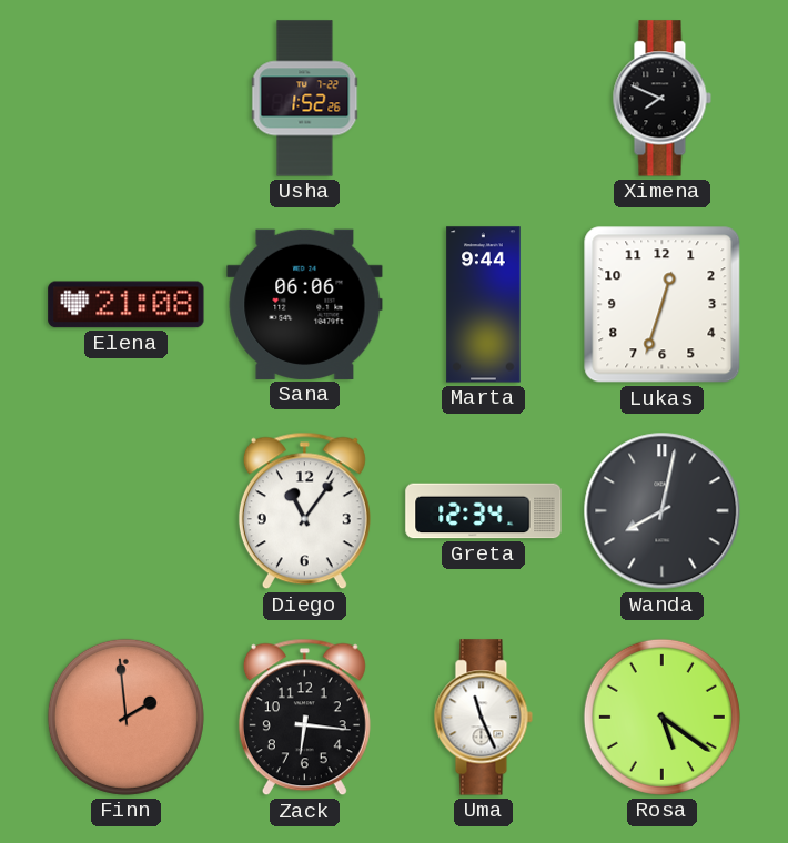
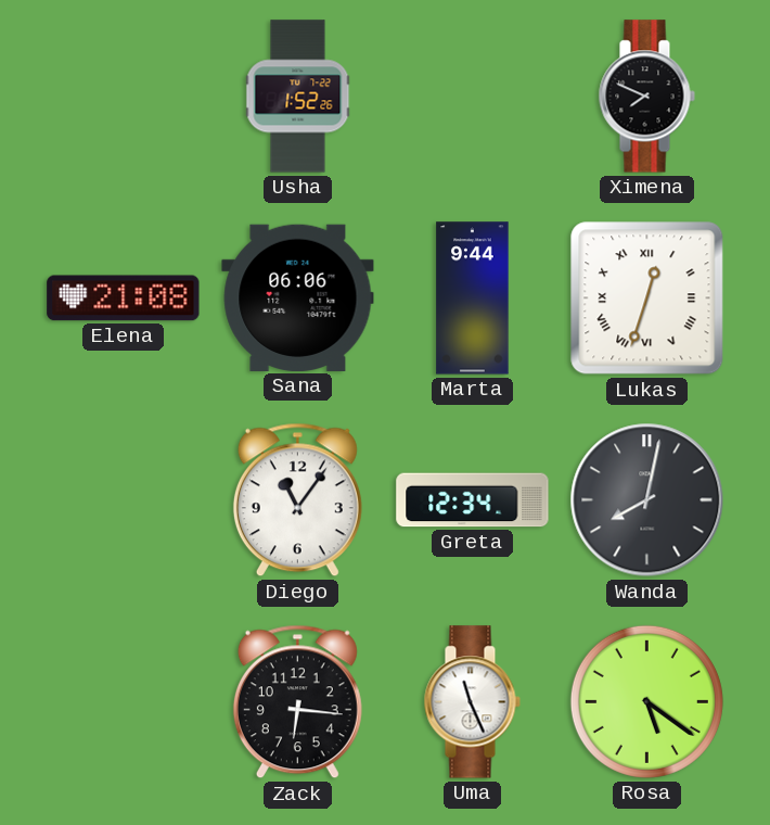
Lukas numerals: Arabic -> Roman (647, 299)
Finn: 1:59 -> none (125, 717)
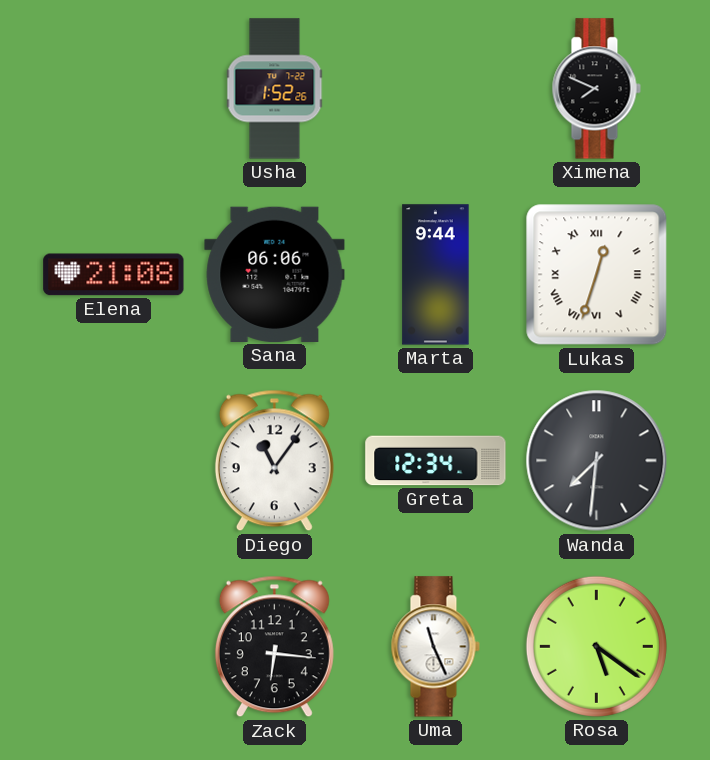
Wanda: 8:02 -> 7:31 (597, 461)
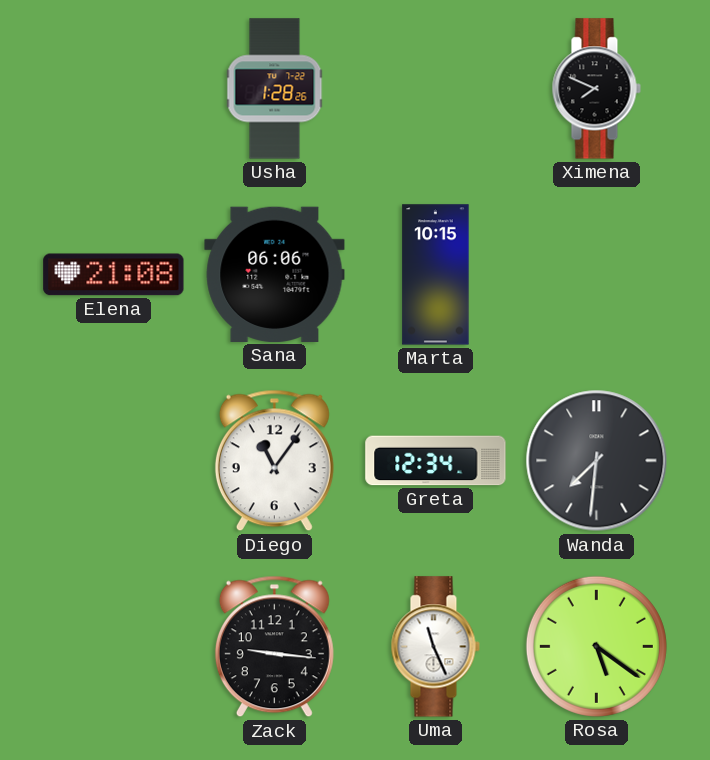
Usha: 1:52 -> 1:28 (275, 89)
Marta: 9:44 -> 10:15 (436, 275)
Lukas: 12:33 -> none (597, 275)
Zack: 6:16 -> 9:16 (274, 647)
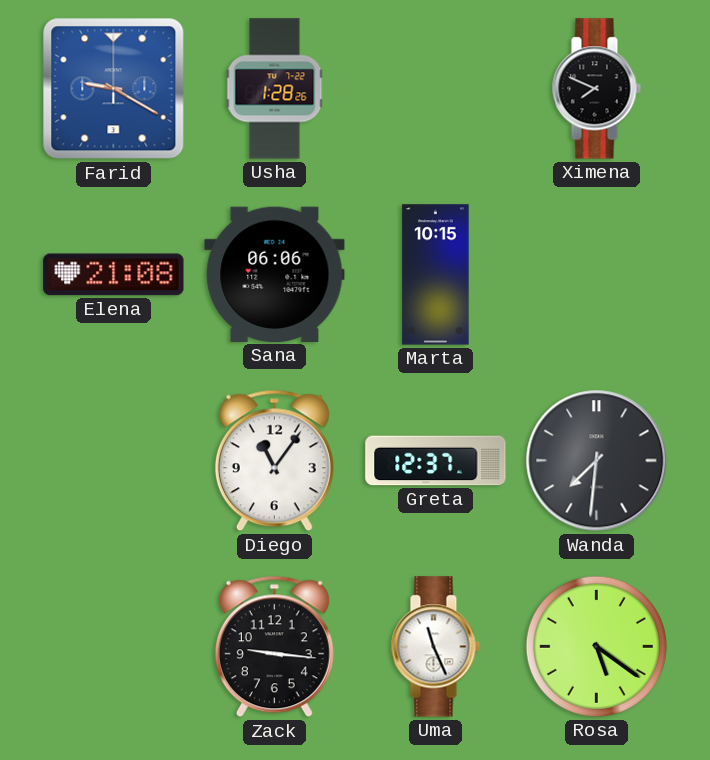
Farid: none -> 9:20 (114, 89)
Greta: 12:34 -> 12:37 (436, 461)
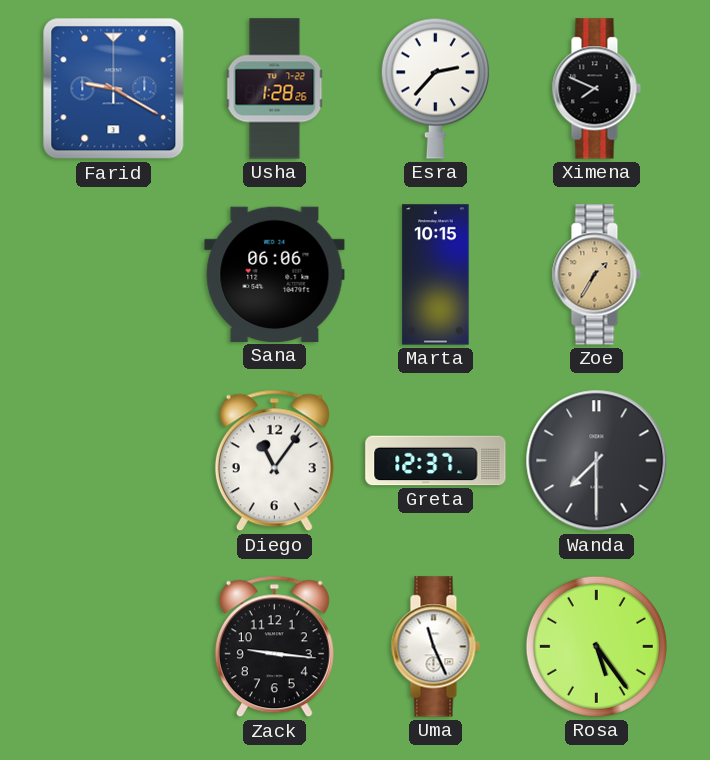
Esra: none -> 2:37 (435, 88)
Elena: 21:08 -> none (114, 275)
Zoe: none -> 1:35 (596, 275)
Wanda: 7:31 -> 7:30 (597, 461)
Rosa: 5:21 -> 5:24 (596, 646)
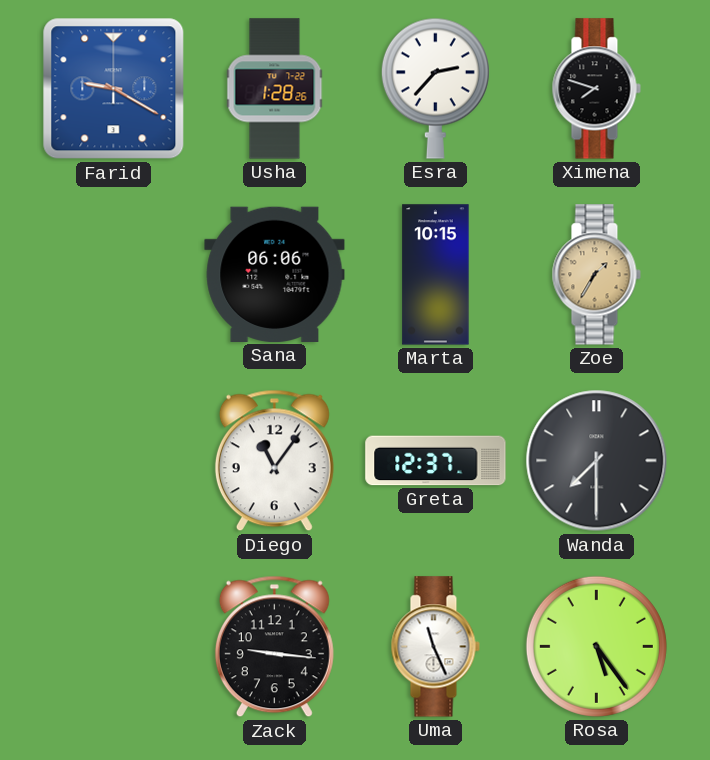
Ximena: 7:49 -> 7:48 (596, 89)
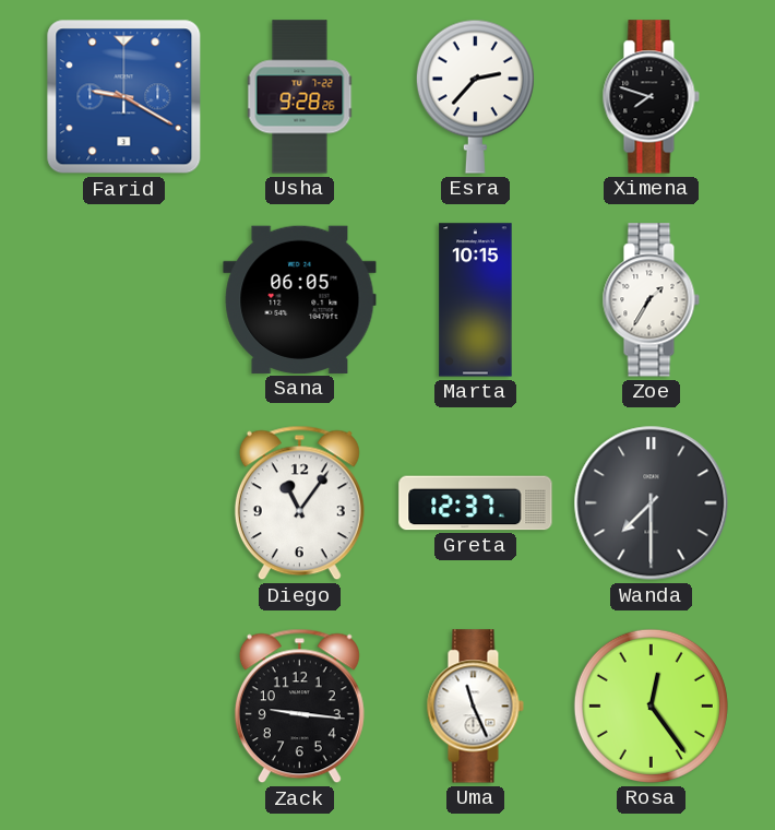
Usha: 1:28 -> 9:28 (300, 97)
Sana: 06:06 -> 06:05 (300, 299)
Zoe dial: champagne -> white (651, 300)
Rosa: 5:24 -> 12:24 (651, 705)
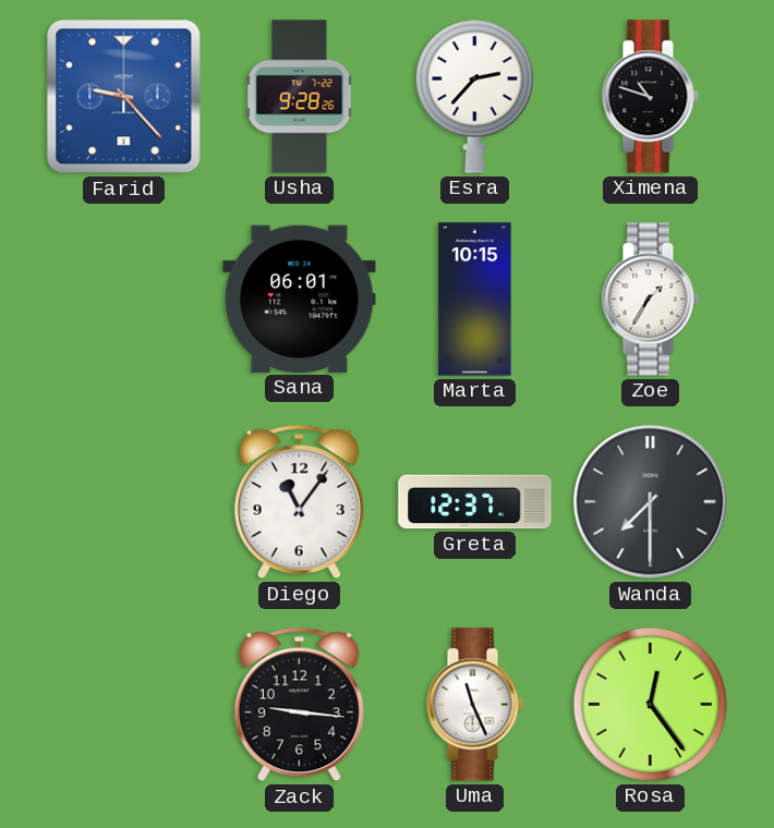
Farid: 9:20 -> 9:23 (124, 97)
Ximena: 7:48 -> 10:48 (650, 97)
Sana: 06:05 -> 06:01 (300, 299)
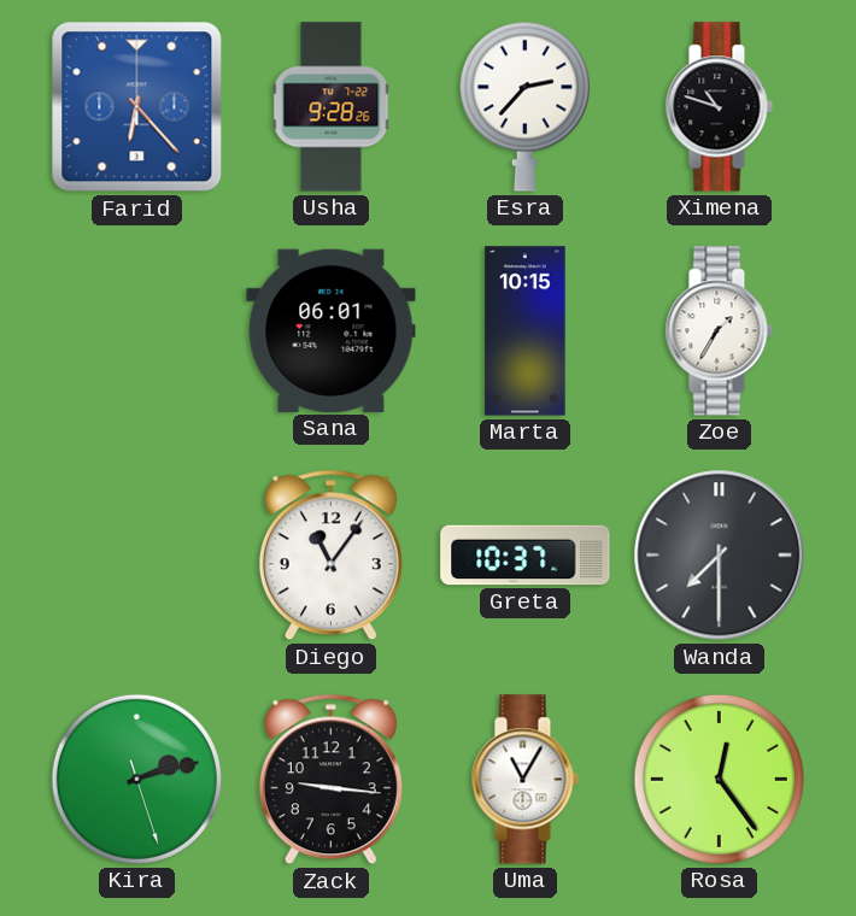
Farid: 9:23 -> 6:23 (137, 107)
Greta: 12:37 -> 10:37 (526, 556)
Kira: none -> 2:12 (136, 779)
Uma: 11:26 -> 11:05 (524, 780)
